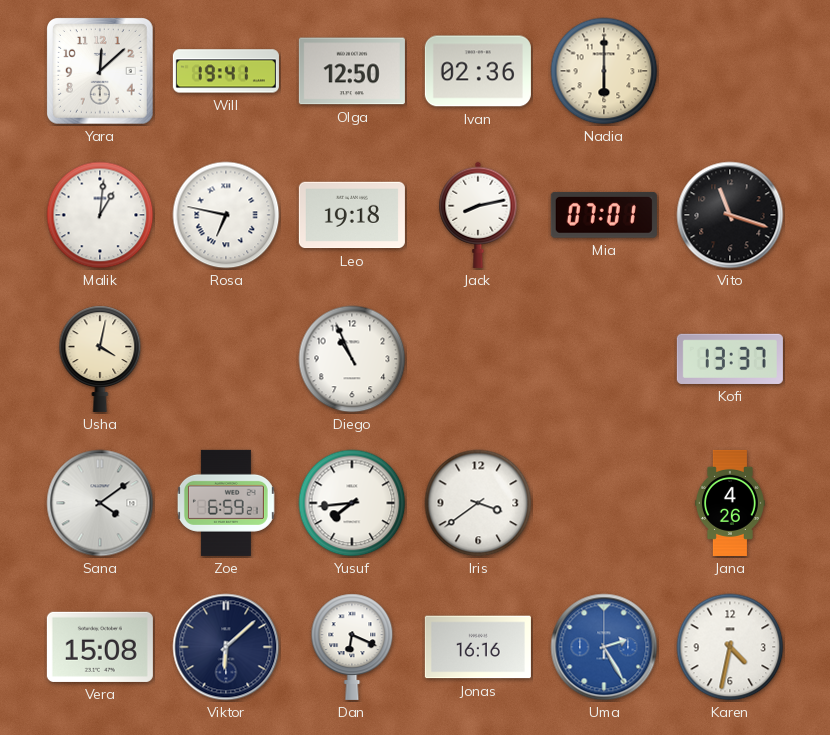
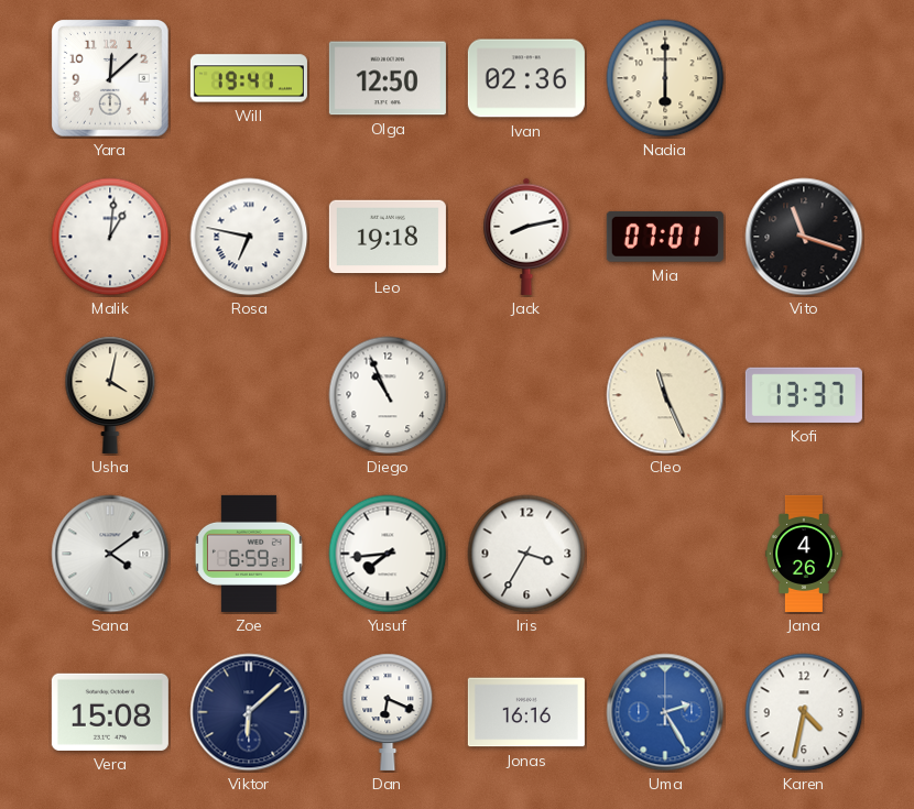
Cleo: none -> 11:26 (665, 395)
Iris: 3:39 -> 3:35 (526, 554)
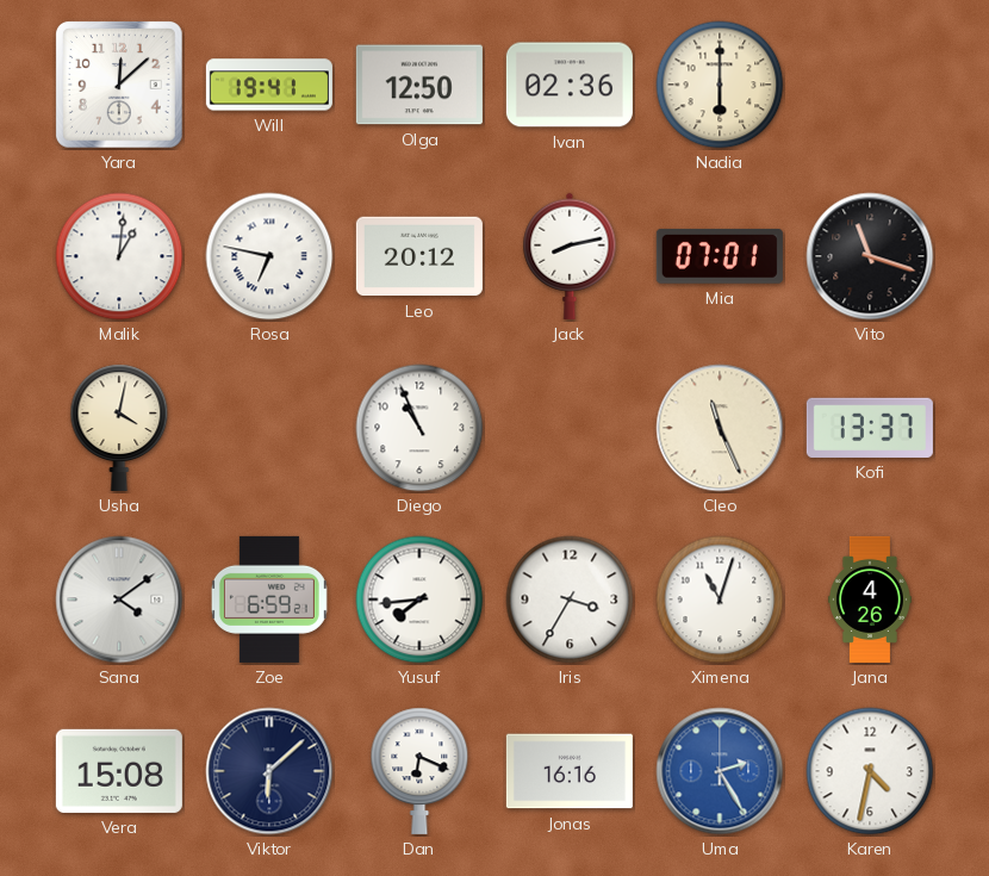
Leo: 19:18 -> 20:12 (419, 256)
Ximena: none -> 11:03 (720, 599)
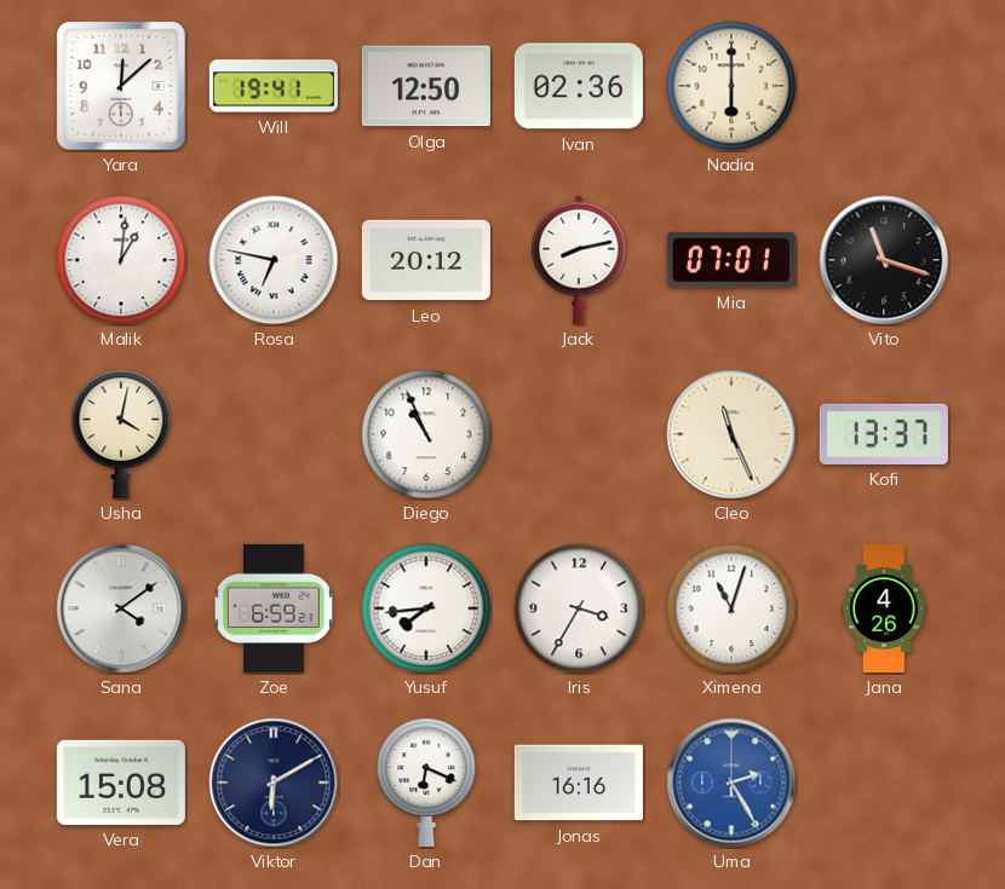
Viktor: 6:08 -> 6:10 (274, 783)
Karen: 4:32 -> none (870, 771)
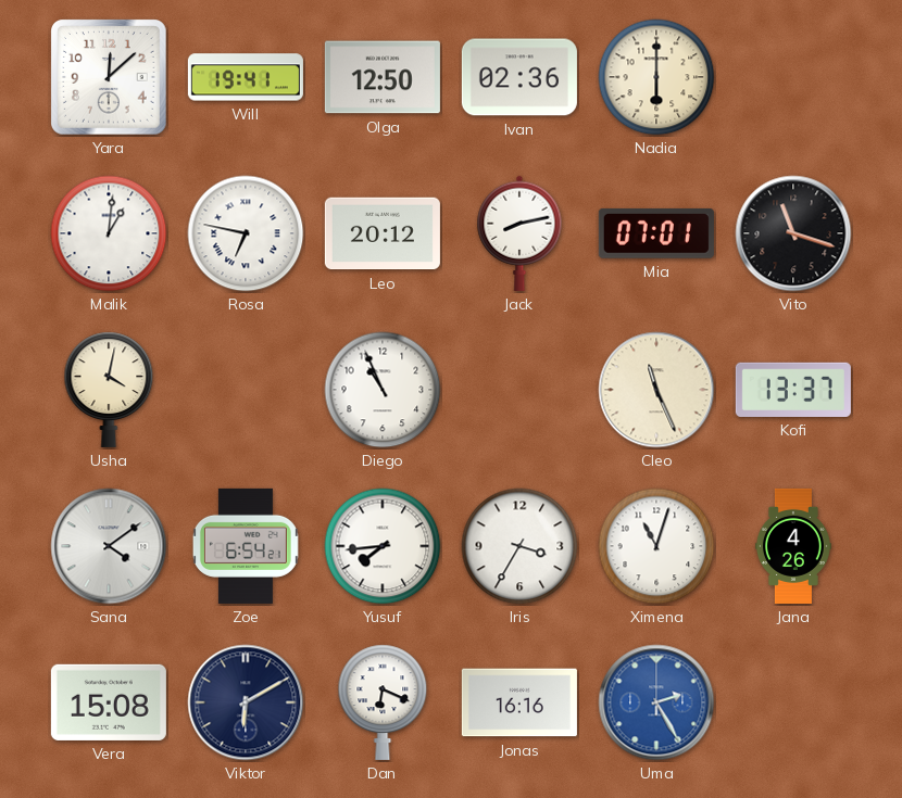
Zoe: 6:59 -> 6:54 (246, 546)
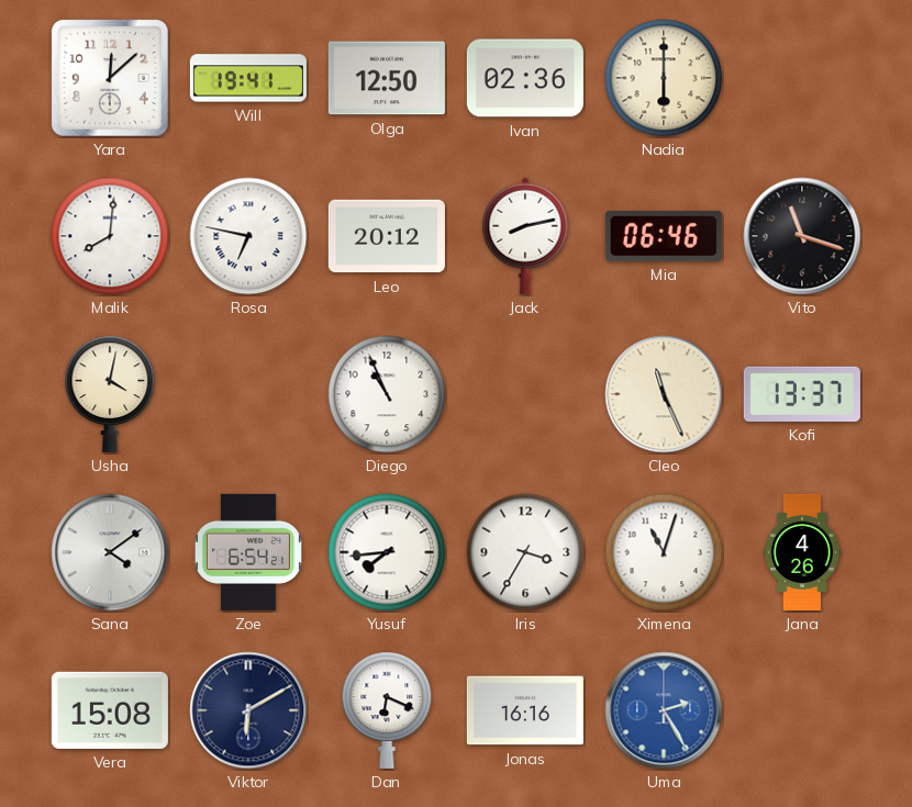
Malik: 1:01 -> 8:01 (110, 236)
Mia: 07:01 -> 06:46 (664, 236)
